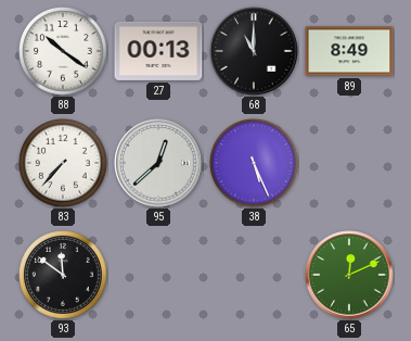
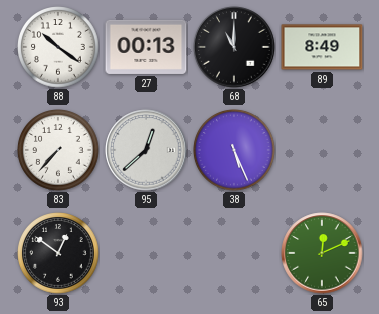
93: 11:51 -> 12:51 (58, 253)
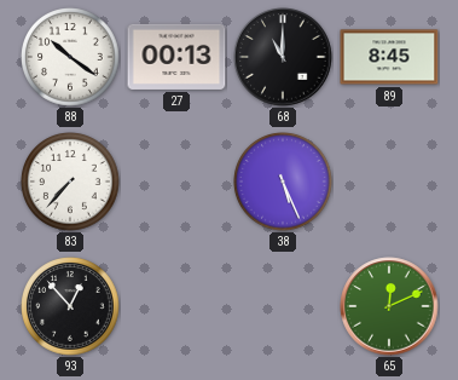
89: 8:49 -> 8:45 (389, 57)
95: 12:38 -> none (146, 150)
93: 12:51 -> 12:53 (70, 306)
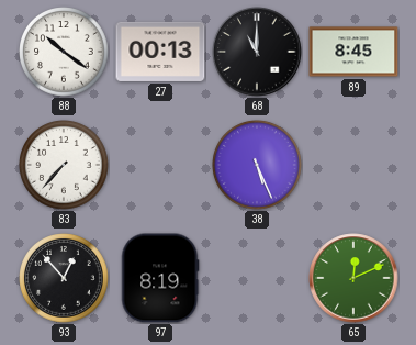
97: none -> 8:19 (160, 278)
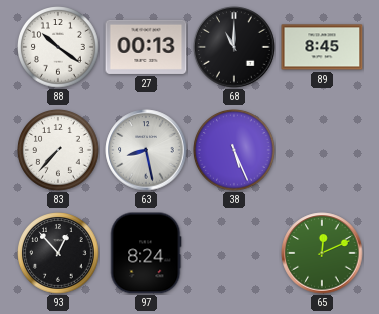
63: none -> 8:28 (146, 150)
97: 8:19 -> 8:24 (146, 253)
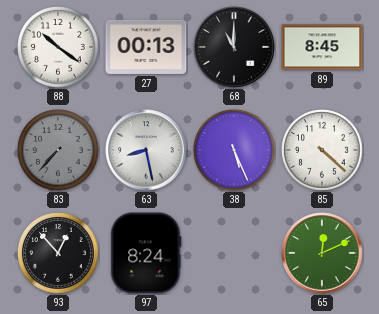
83 dial: white -> grey (58, 150)
85: none -> 4:22 (322, 150)
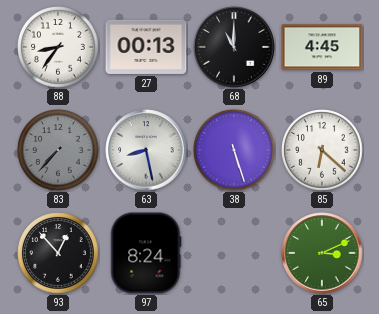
88: 10:21 -> 8:36 (58, 47)
89: 8:45 -> 4:45 (322, 47)
38: 5:26 -> 5:27 (234, 150)
85: 4:22 -> 6:22 (322, 150)
65: 12:11 -> 3:11 (322, 253)
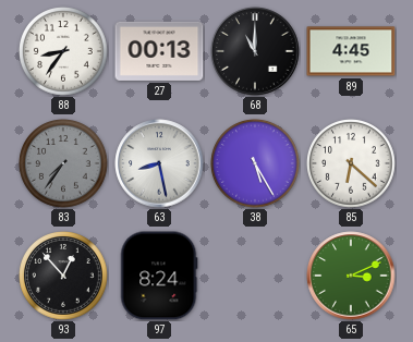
83: 7:37 -> 7:36 (63, 163)
38: 5:27 -> 5:25 (255, 163)
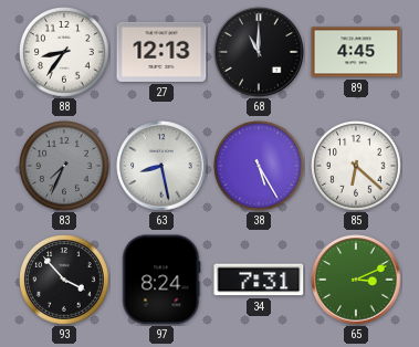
27: 00:13 -> 12:13 (161, 52)
83: 7:36 -> 7:34 (64, 166)
93: 12:53 -> 3:53 (64, 280)
34: none -> 7:31 (259, 280)
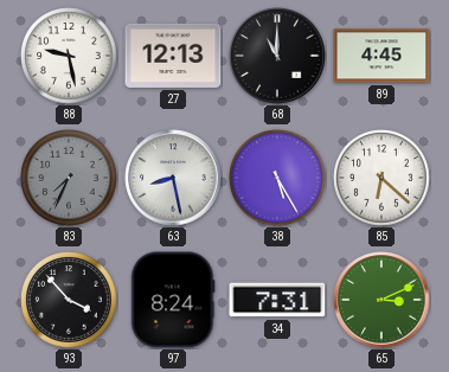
88: 8:36 -> 9:28 (69, 56)
